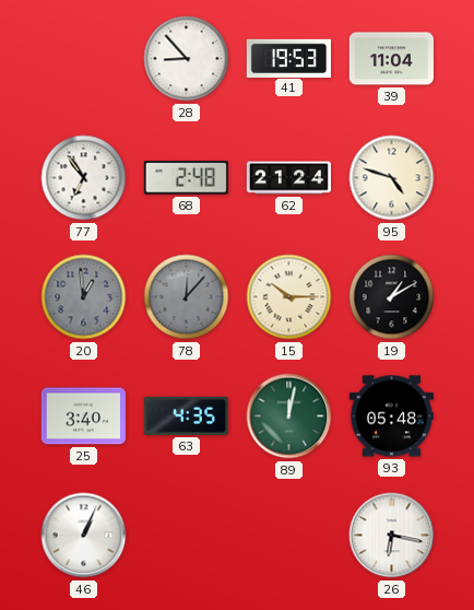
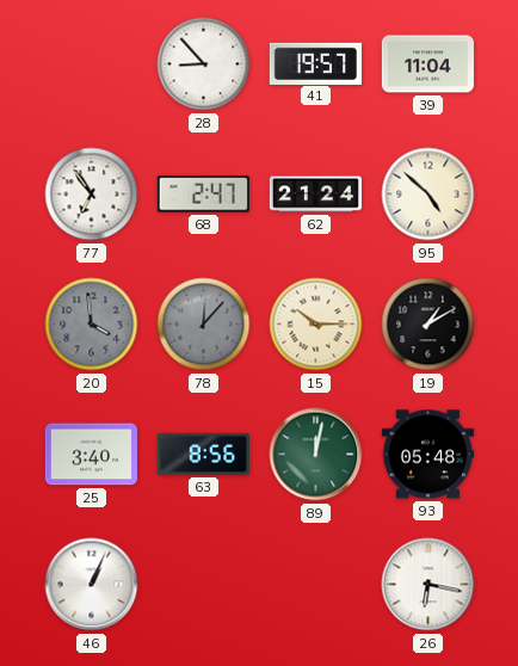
41: 19:53 -> 19:57 (315, 63)
68: 2:48 -> 2:47 (203, 195)
95: 4:48 -> 4:52 (428, 195)
20: 12:59 -> 3:59 (92, 325)
63: 4:35 -> 8:56 (203, 454)
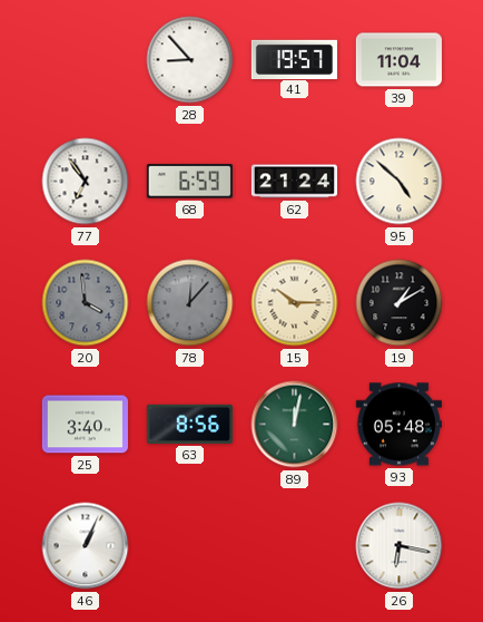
68: 2:47 -> 6:59 (189, 182)
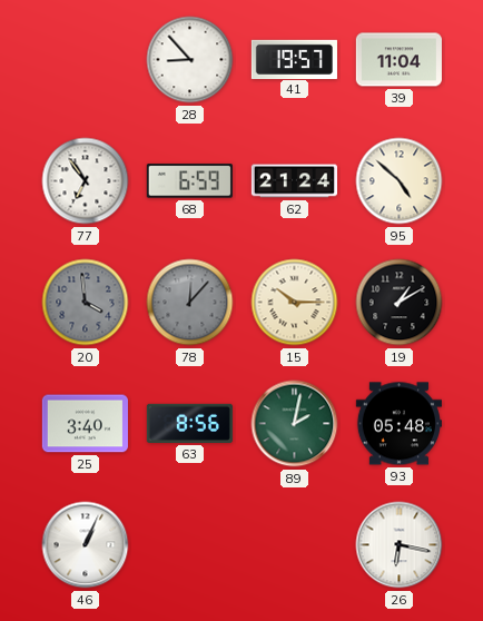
89: 12:02 -> 2:02 (295, 424)
